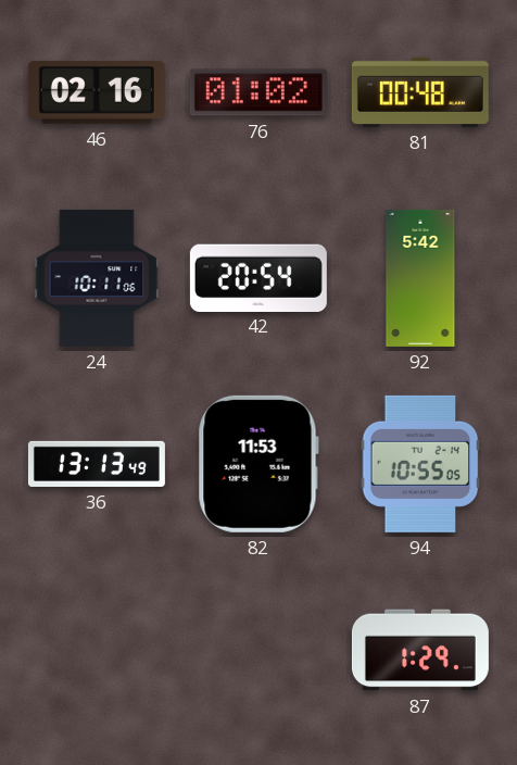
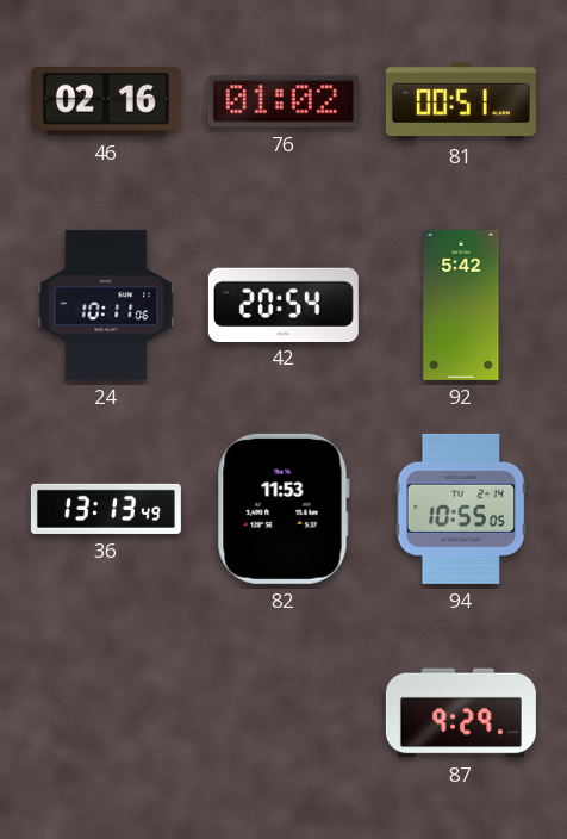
81: 00:48 -> 00:51 (461, 101)
87: 1:29 -> 9:29 (461, 713)
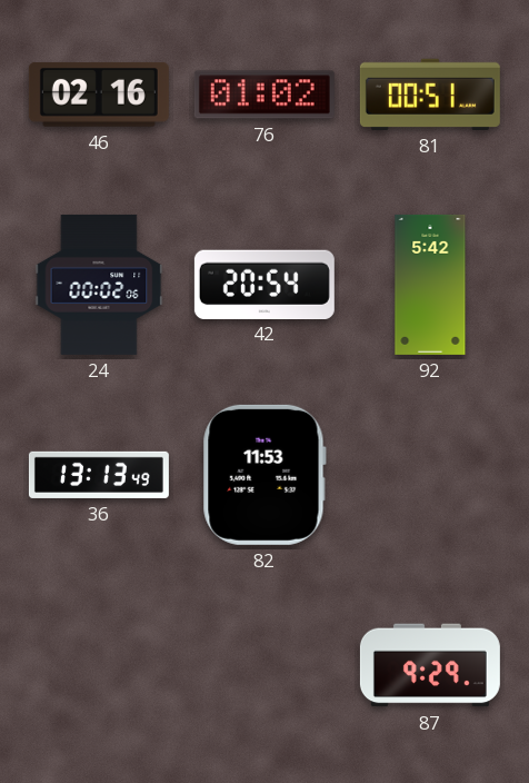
24: 10:11 -> 00:02 (99, 285)
94: 10:55 -> none (461, 509)
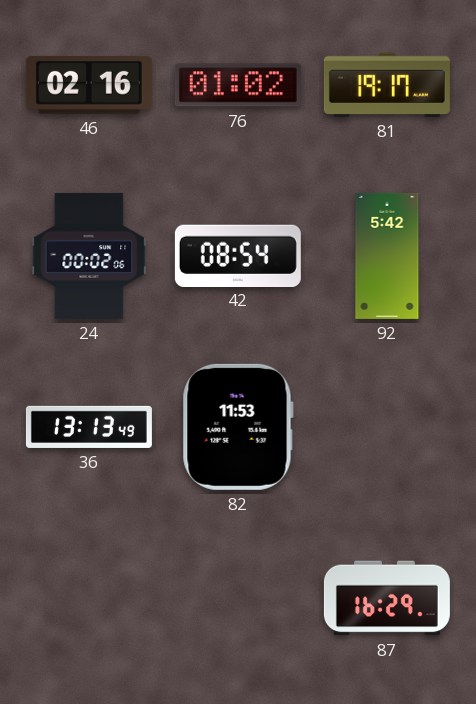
81: 00:51 -> 19:17 (387, 85)
42: 20:54 -> 08:54 (238, 255)
87: 9:29 -> 16:29 (387, 598)
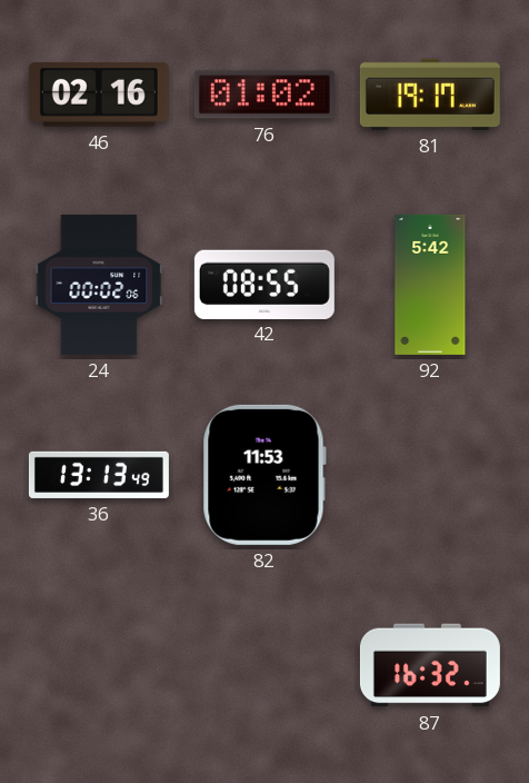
42: 08:54 -> 08:55 (264, 284)
87: 16:29 -> 16:32 (430, 665)
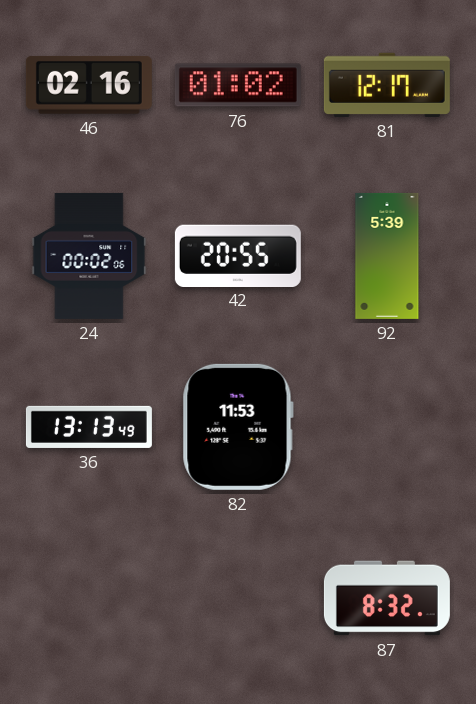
81: 19:17 -> 12:17 (387, 85)
42: 08:55 -> 20:55 (238, 255)
92: 5:42 -> 5:39 (387, 256)
87: 16:32 -> 8:32 (387, 598)
